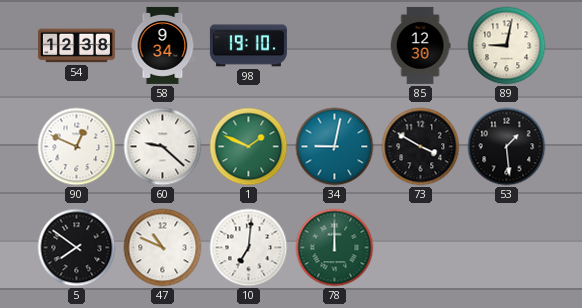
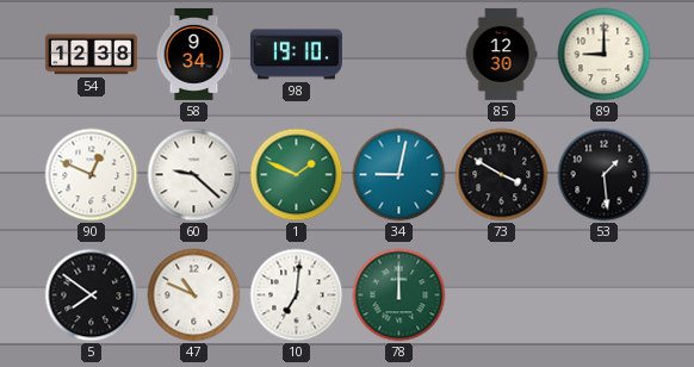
89: 9:02 -> 9:00 (605, 55)
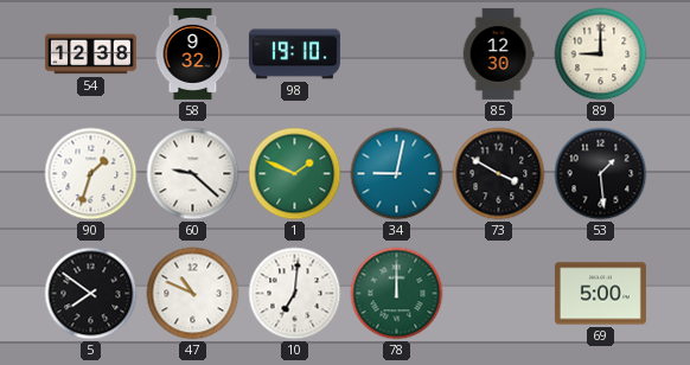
58: 9:34 -> 9:32 (193, 53)
90: 12:49 -> 1:33 (91, 174)
69: none -> 5:00 (600, 294)
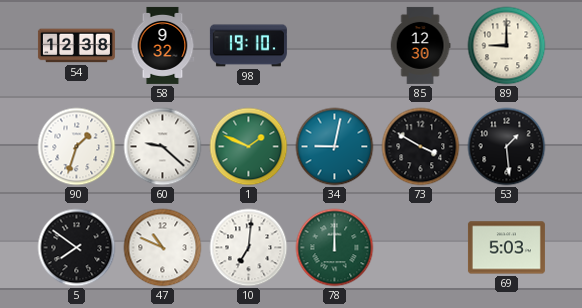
69: 5:00 -> 5:03 (506, 248)
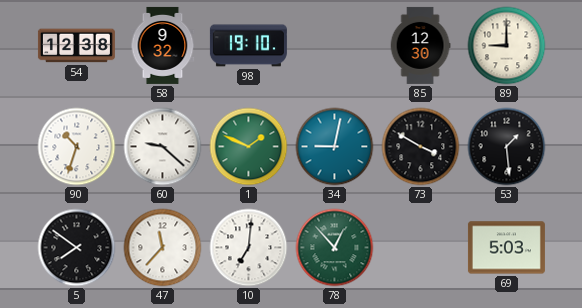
90: 1:33 -> 10:33 (77, 147)
47: 10:49 -> 11:37 (163, 248)
78: 12:00 -> 12:53 (335, 248)
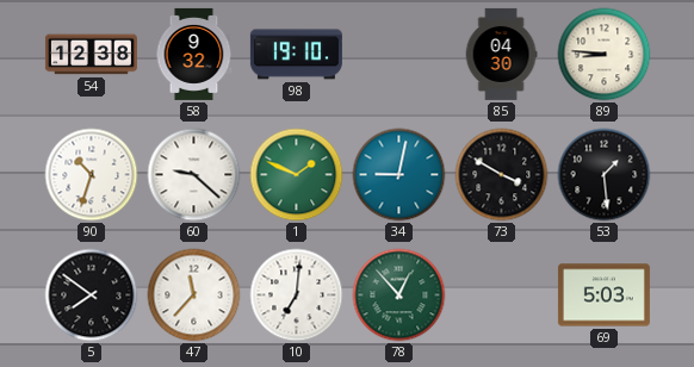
85: 12:30 -> 04:30 (501, 54)
89: 9:00 -> 8:46 (605, 55)
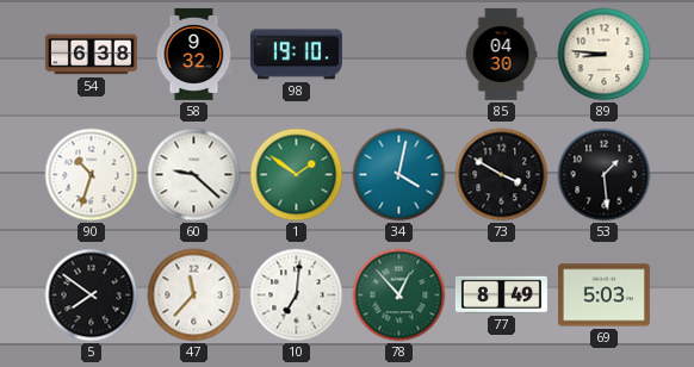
54: 12:38 -> 6:38 (91, 55)
1: 1:49 -> 1:51 (297, 175)
34: 9:02 -> 4:02 (399, 175)
77: none -> 8:49 (501, 294)
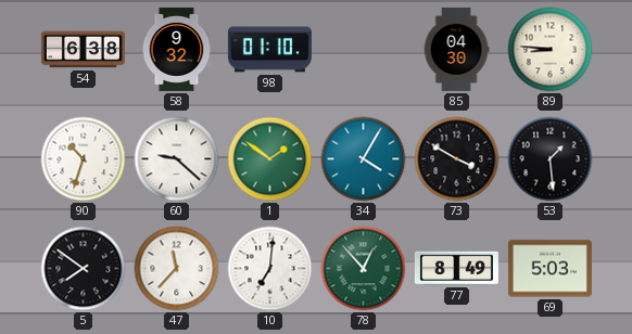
98: 19:10 -> 01:10 (269, 50)
34: 4:02 -> 4:05 (364, 159)
